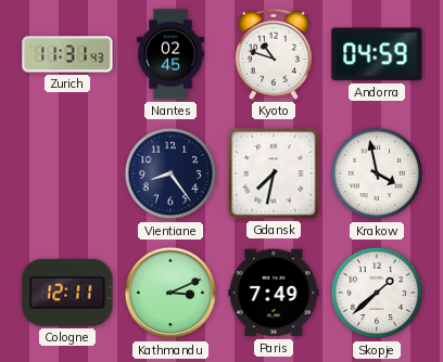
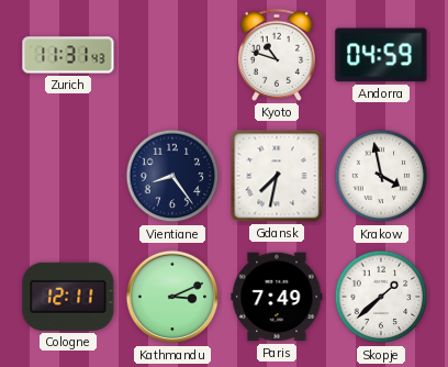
Nantes: 02:45 -> none (170, 54)
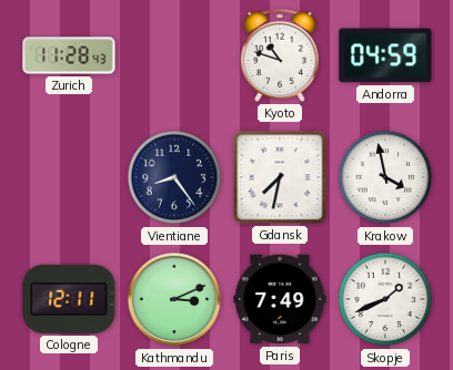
Zurich: 11:31 -> 11:28 (69, 55)
Skopje: 1:38 -> 1:41 (385, 299)
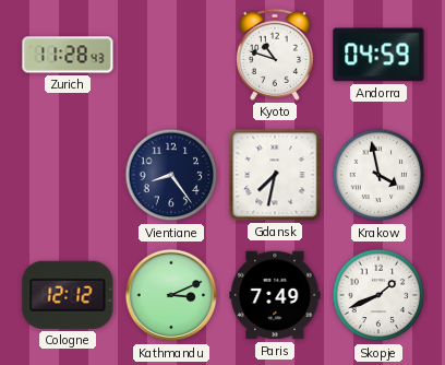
Cologne: 12:11 -> 12:12 (68, 295)
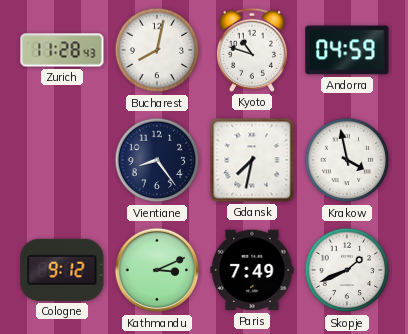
Bucharest: none -> 8:02 (157, 50)
Cologne: 12:12 -> 9:12 (62, 270)
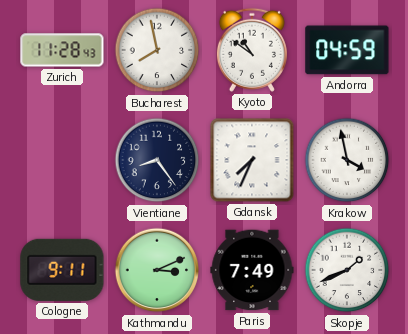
Bucharest: 8:02 -> 7:58 (157, 50)
Kyoto: 10:48 -> 10:51 (252, 50)
Gdansk: 7:32 -> 7:34 (252, 160)
Cologne: 9:12 -> 9:11 (62, 270)
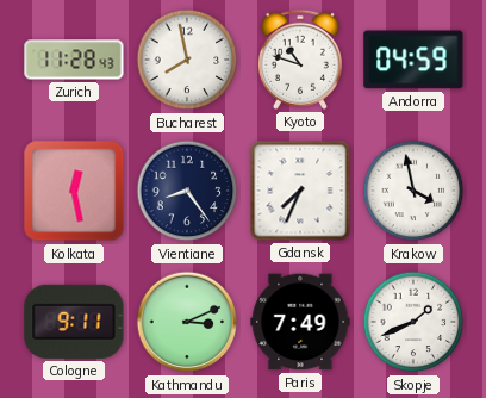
Kyoto: 10:51 -> 10:48 (300, 60)
Kolkata: none -> 12:28 (74, 191)
